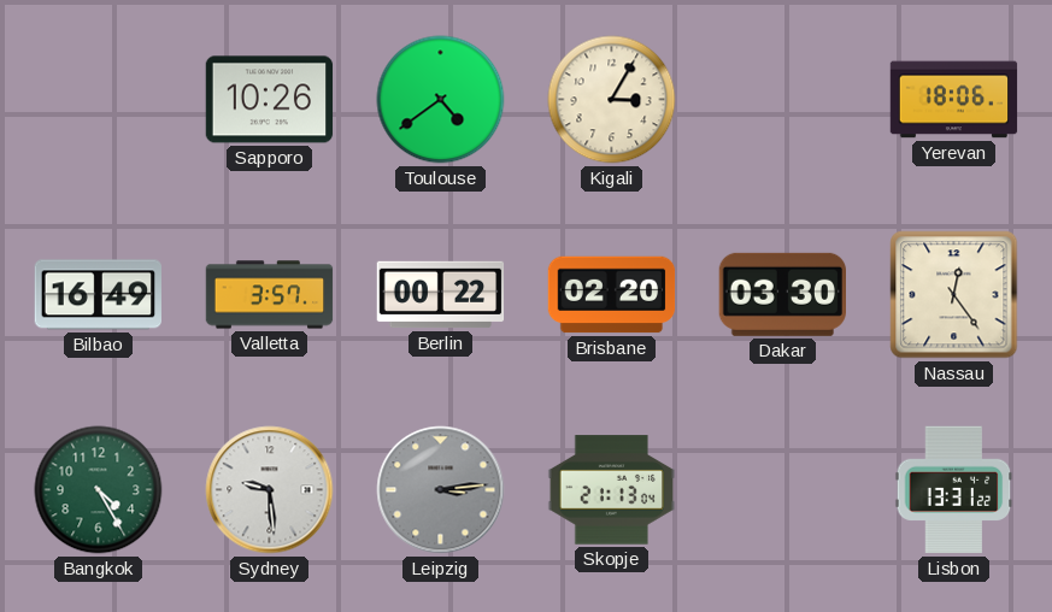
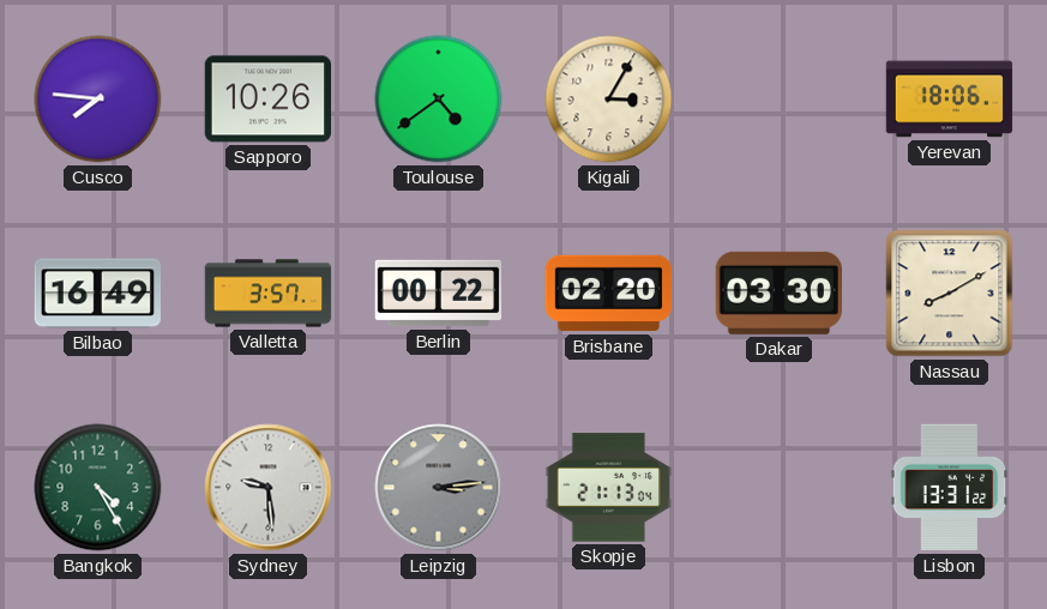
Cusco: none -> 7:46 (98, 100)
Nassau: 12:24 -> 8:10 (950, 294)
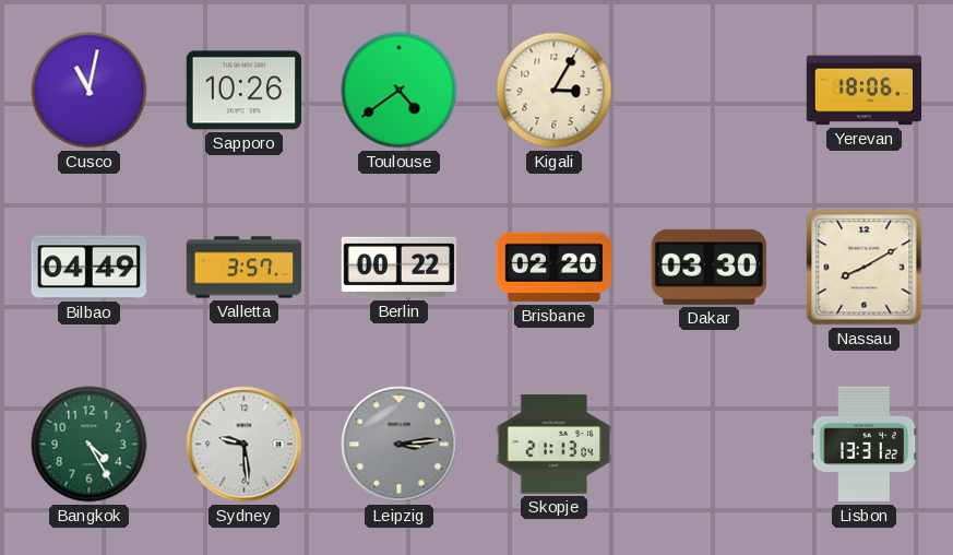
Cusco: 7:46 -> 11:02 (90, 91)
Bilbao: 16:49 -> 04:49 (88, 268)
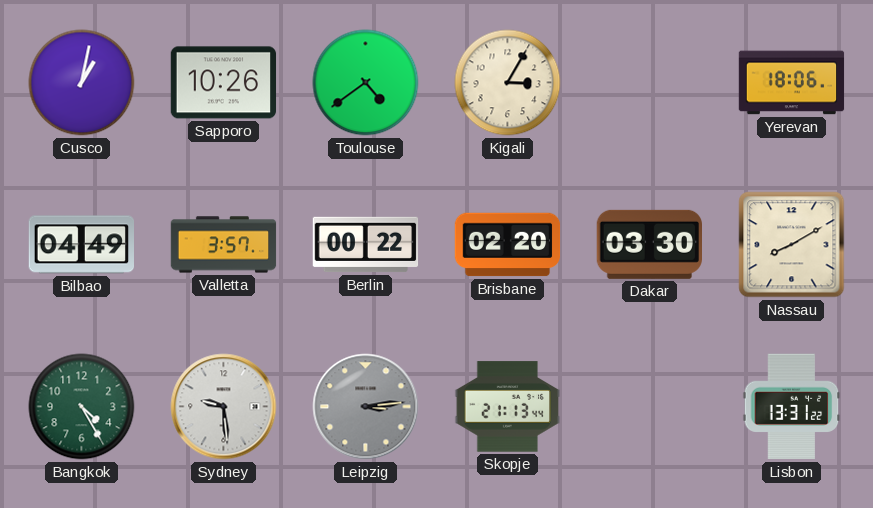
Cusco: 11:02 -> 1:02 (82, 83)
Skopje: 21:13:04 -> 21:13:44 (508, 407)
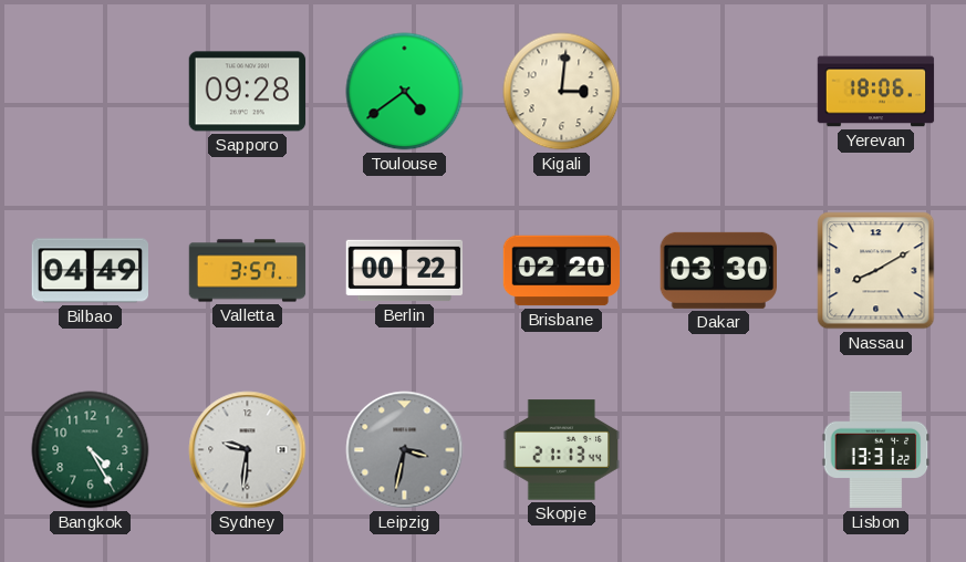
Cusco: 1:02 -> none (82, 83)
Sapporo: 10:26 -> 09:28 (248, 92)
Kigali: 3:05 -> 3:01 (562, 92)
Sydney: 9:29 -> 9:31 (248, 450)
Leipzig: 3:14 -> 3:32 (405, 450)
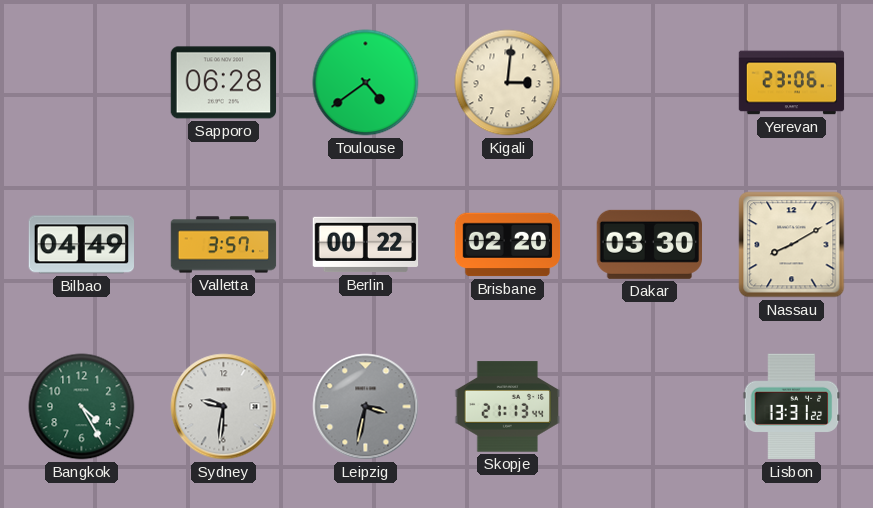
Sapporo: 09:28 -> 06:28 (224, 83)
Yerevan: 18:06 -> 23:06 (792, 83)
